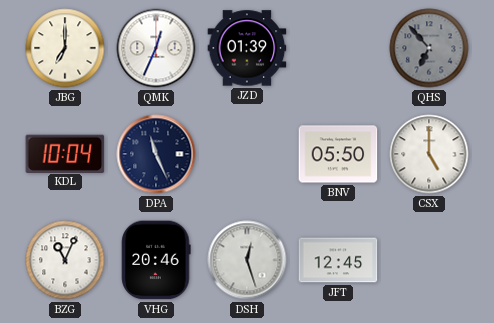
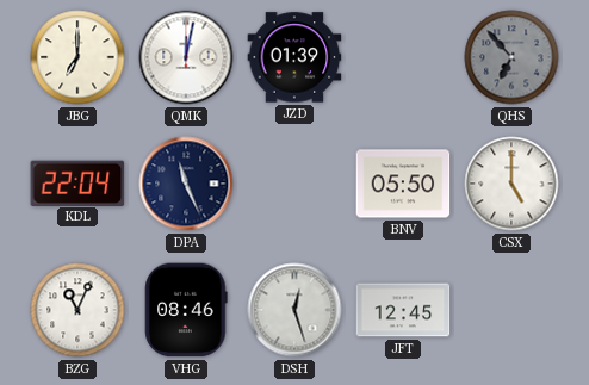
QMK: 12:34 -> 12:02 (186, 57)
KDL: 10:04 -> 22:04 (77, 182)
VHG: 20:46 -> 08:46 (186, 310)
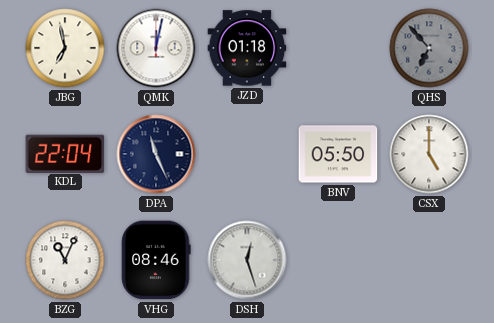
JBG: 7:00 -> 6:58 (65, 48)
JZD: 01:39 -> 01:18 (247, 48)
JFT: 12:45 -> none (403, 310)
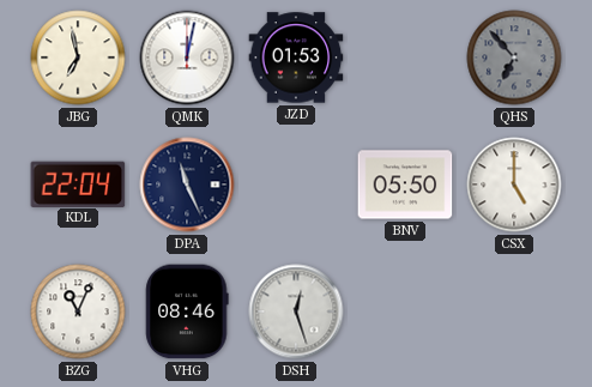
JZD: 01:18 -> 01:53 (296, 58)
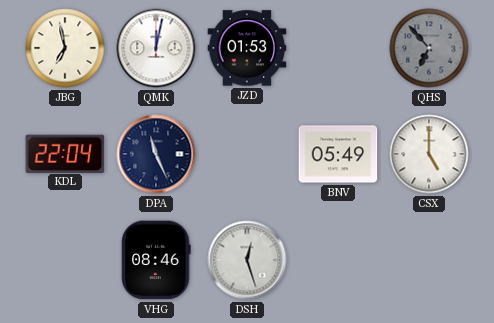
BNV: 05:50 -> 05:49 (338, 154)
BZG: 11:04 -> none (78, 312)
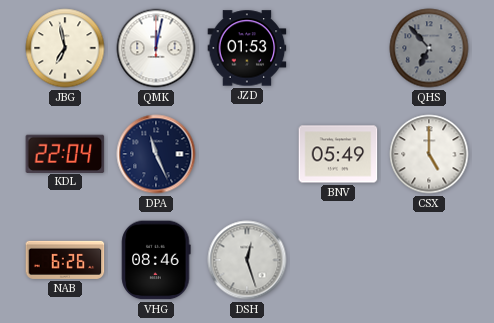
NAB: none -> 6:26 (65, 260)
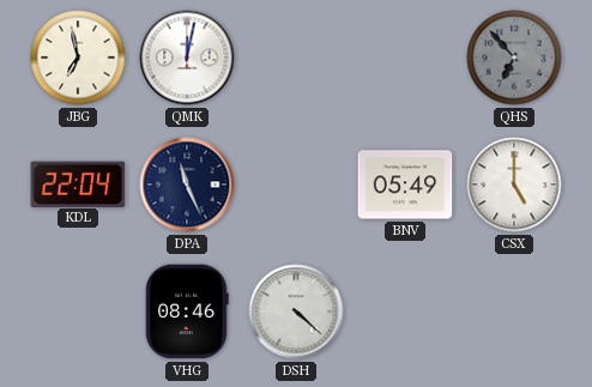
JZD: 01:53 -> none (247, 48)
NAB: 6:26 -> none (65, 260)
DSH: 12:27 -> 4:22 (296, 312)
